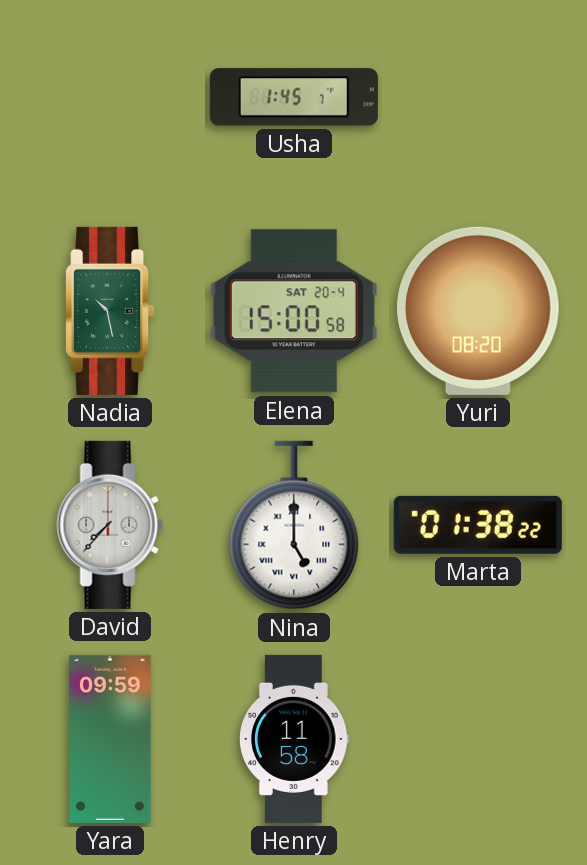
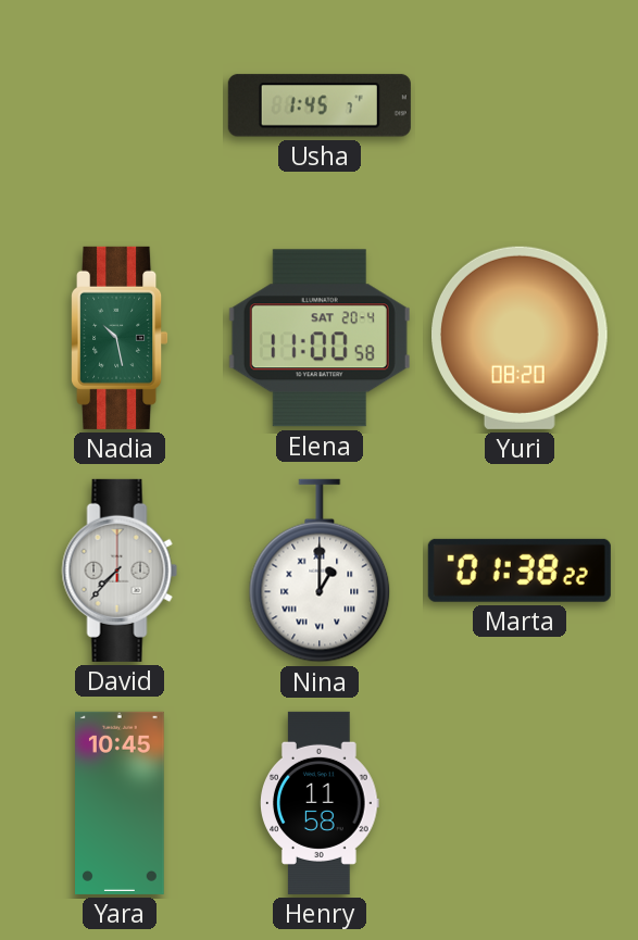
Elena: 15:00 -> 11:00 (320, 338)
Nina: 5:00 -> 1:00 (320, 571)
Yara: 09:59 -> 10:45 (121, 803)
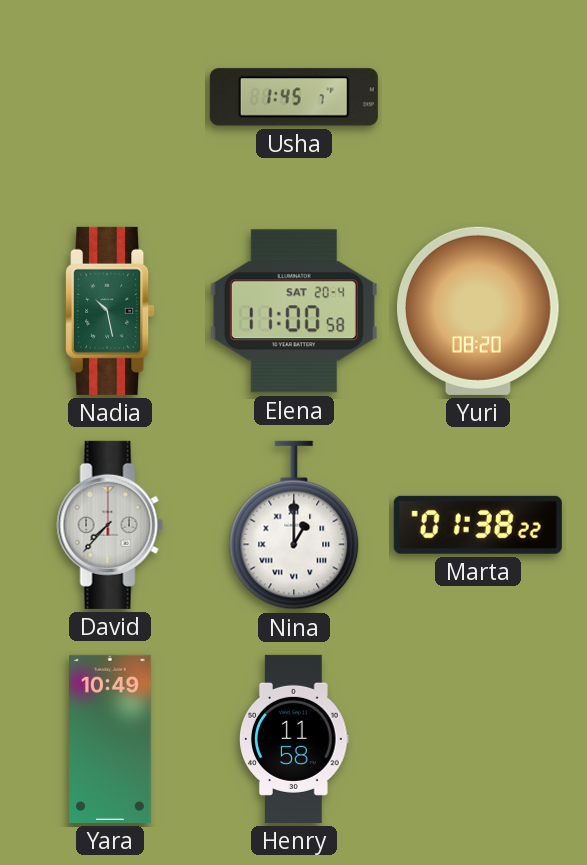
Yara: 10:45 -> 10:49 (111, 739)
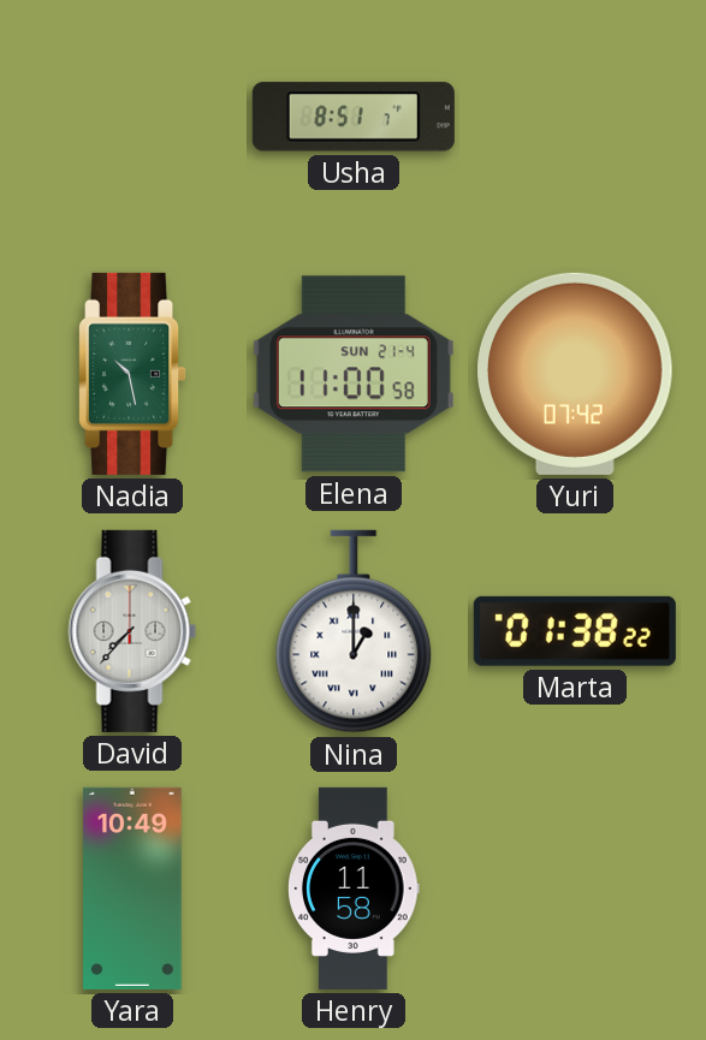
Usha: 1:45 -> 8:51 (354, 117)
Elena date: SAT 20-4 -> SUN 21-4 (354, 374)
Yuri: 08:20 -> 07:42 (576, 374)
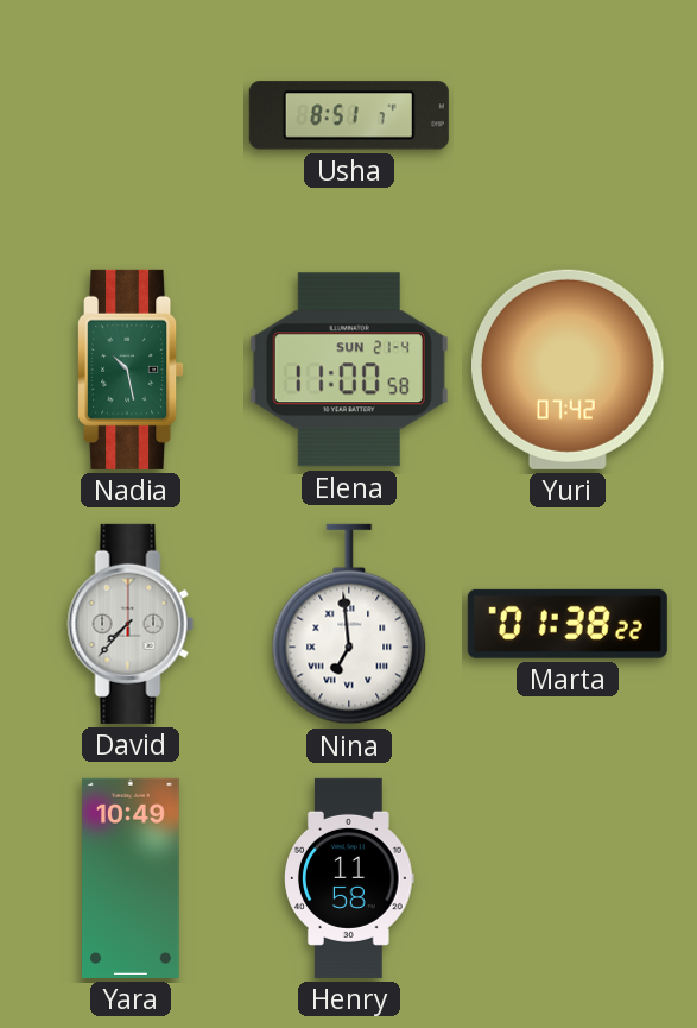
Nina: 1:00 -> 6:59 (349, 624)
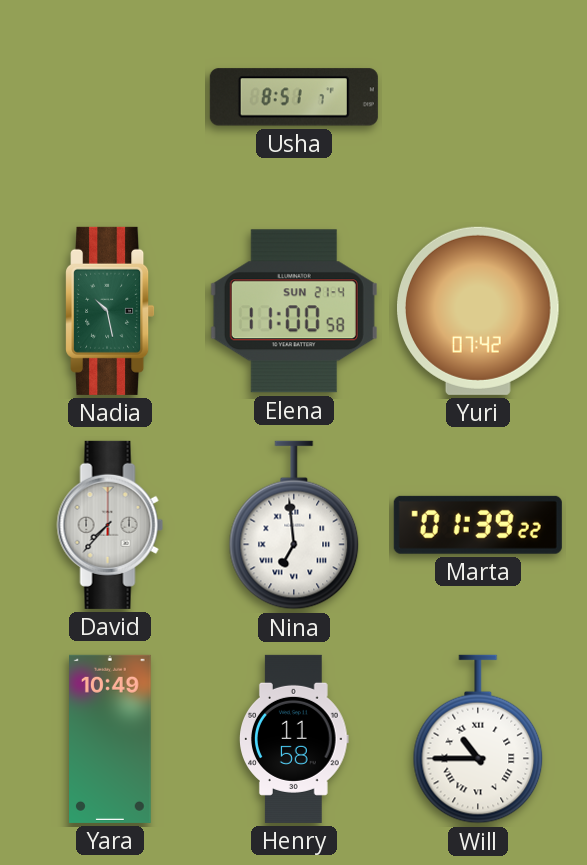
Marta: 01:38 -> 01:39 (478, 525)
Will: none -> 10:45 (478, 739)
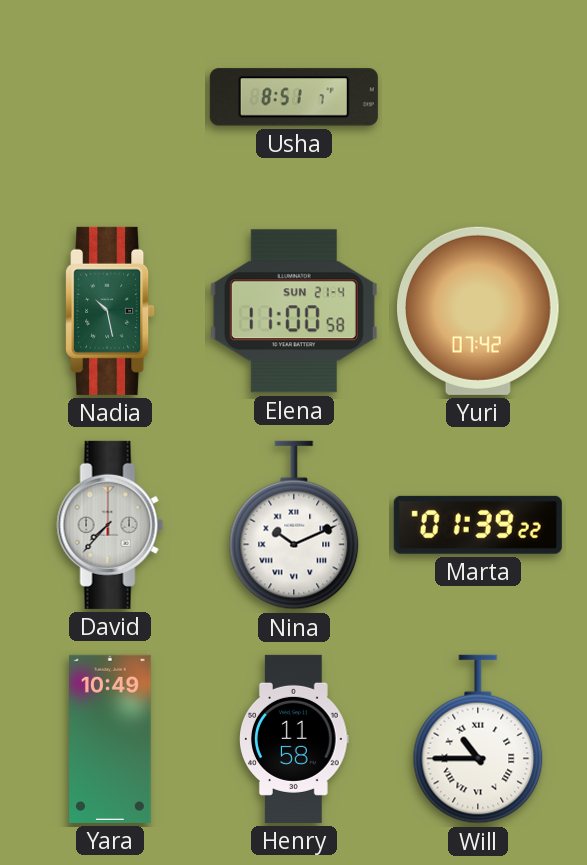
Nina: 6:59 -> 10:11 (294, 525)
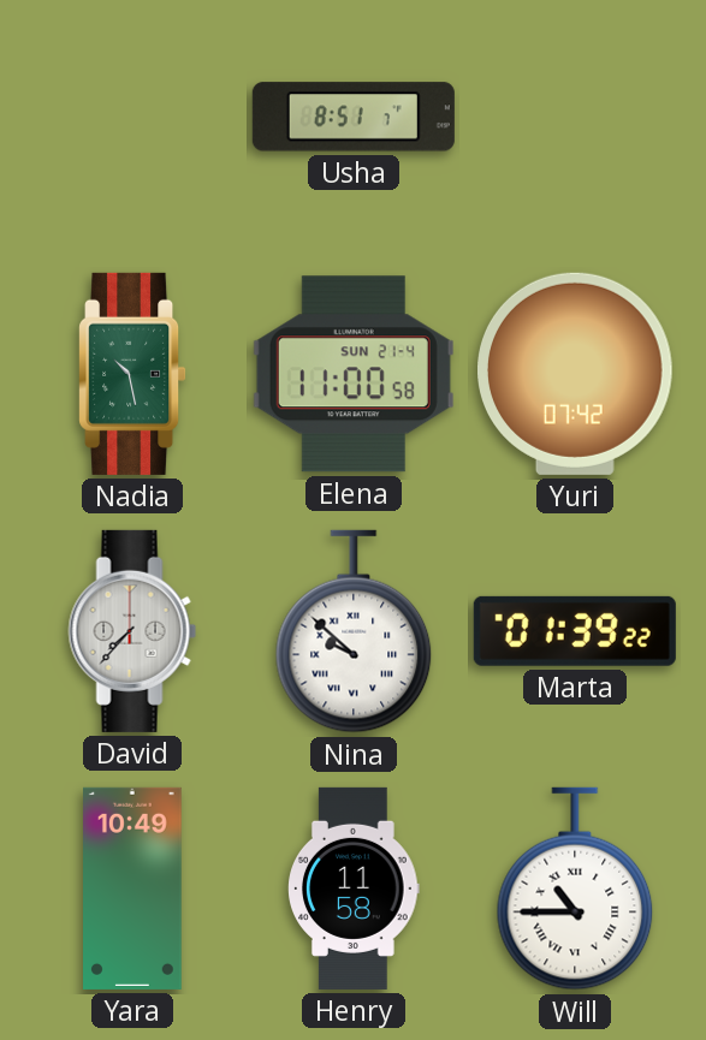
Nina: 10:11 -> 9:52 (354, 631)
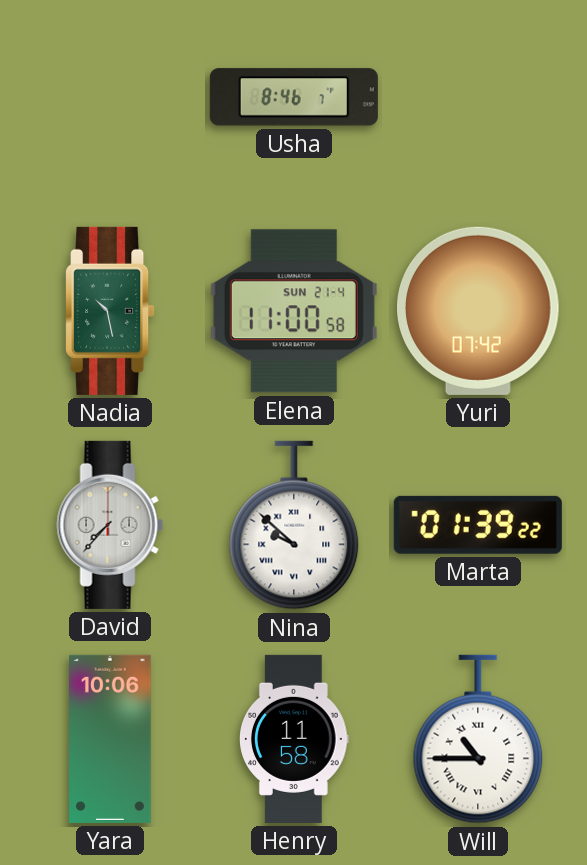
Usha: 8:51 -> 8:46 (294, 97)
Yara: 10:49 -> 10:06 (111, 739)
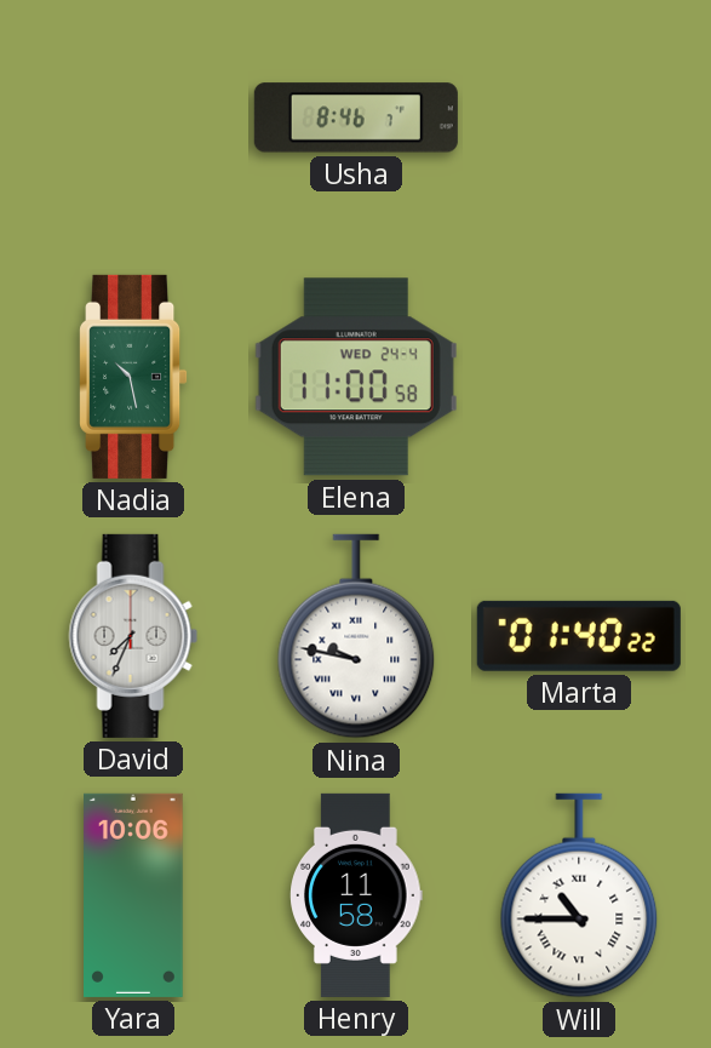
Elena date: SUN 21-4 -> WED 24-4 (356, 377)
Yuri: 07:42 -> none (479, 311)
David: 7:37 -> 7:34 (133, 636)
Nina: 9:52 -> 9:47 (356, 636)
Marta: 01:39 -> 01:40 (579, 636)
